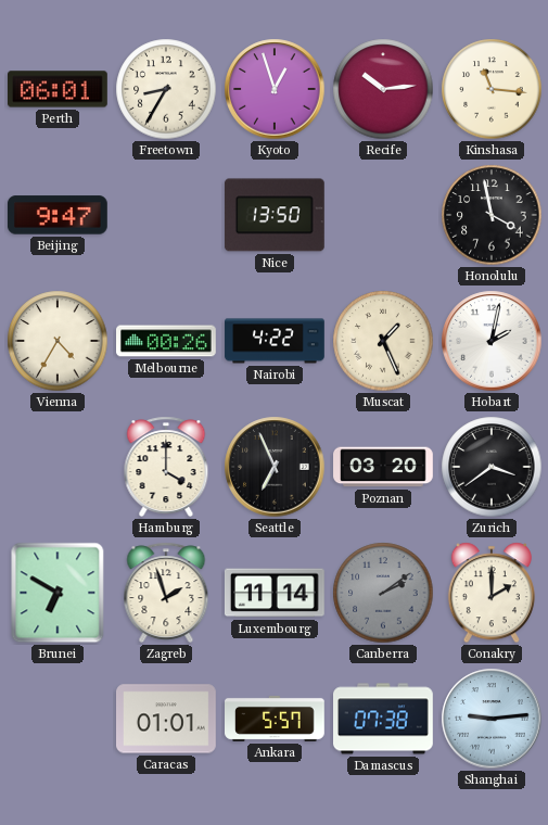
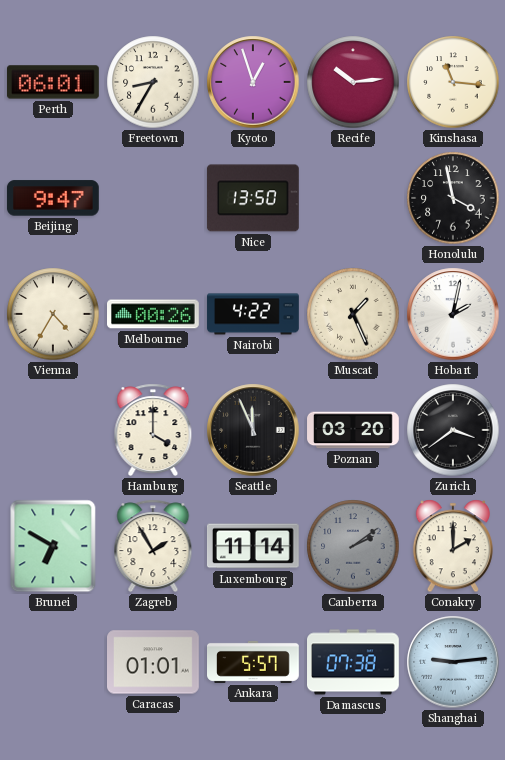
Seattle: 6:56 -> 11:56 (253, 430)
Zagreb: 1:57 -> 1:55 (153, 546)
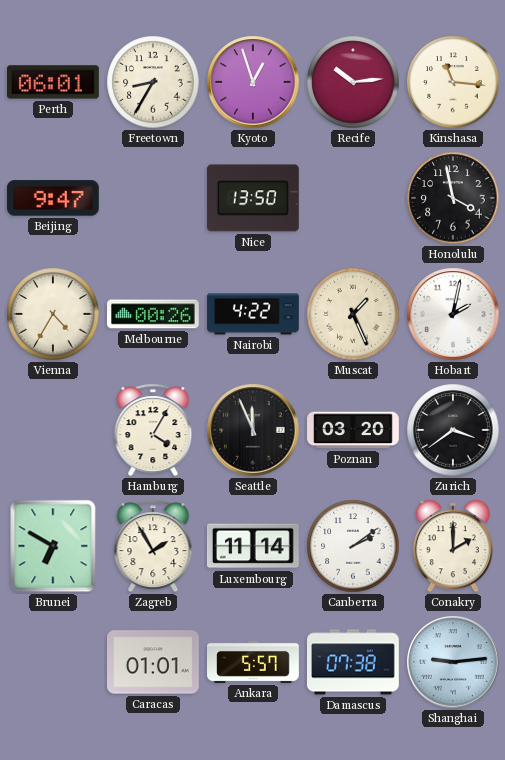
Hamburg: 4:00 -> 4:05 (153, 430)
Canberra dial: grey -> white (353, 546)
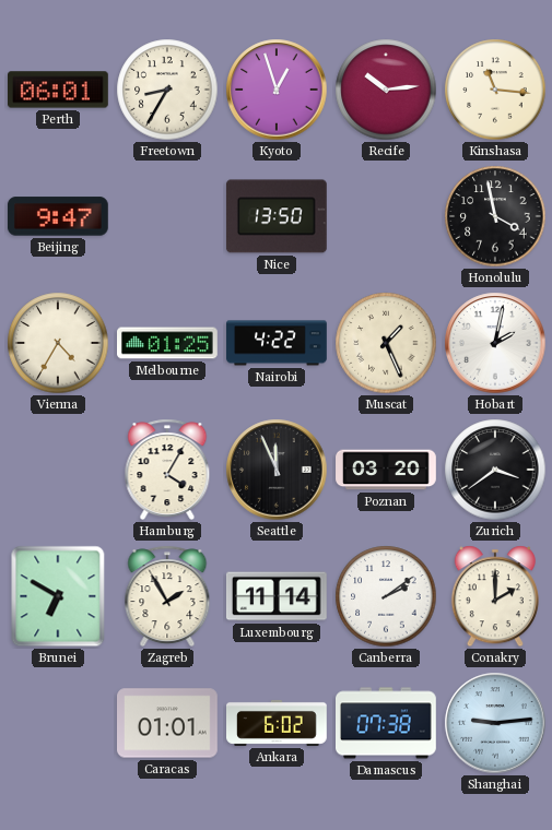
Melbourne: 00:26 -> 01:25 (168, 343)
Ankara: 5:57 -> 6:02 (278, 723)
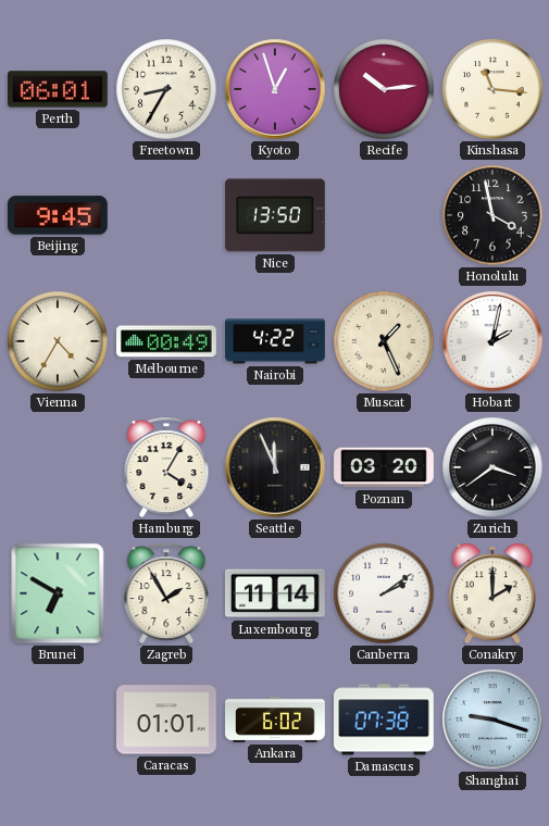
Beijing: 9:47 -> 9:45 (58, 215)
Melbourne: 01:25 -> 00:49 (167, 341)
Shanghai: 9:14 -> 9:18 (492, 719)
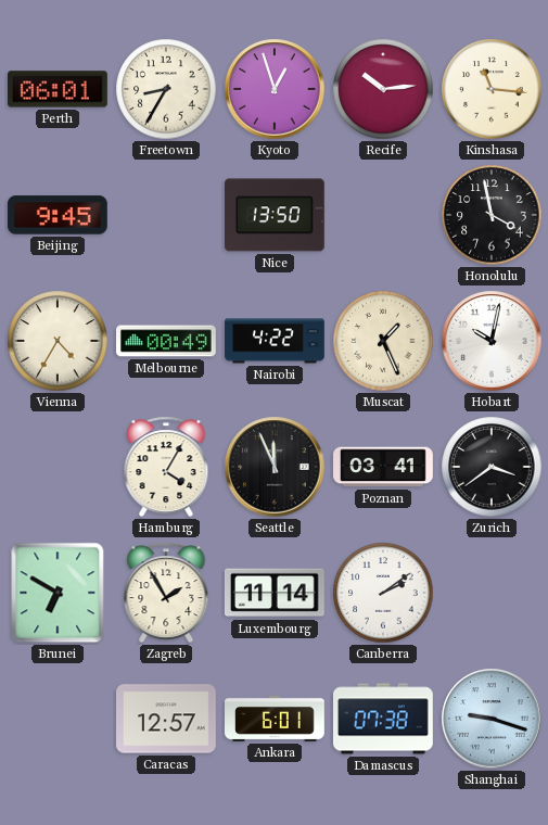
Hobart: 2:02 -> 10:02 (492, 341)
Poznan: 03:20 -> 03:41 (383, 467)
Conakry: 2:00 -> none (492, 593)
Caracas: 01:01 -> 12:57 (167, 719)
Ankara: 6:02 -> 6:01 (276, 719)
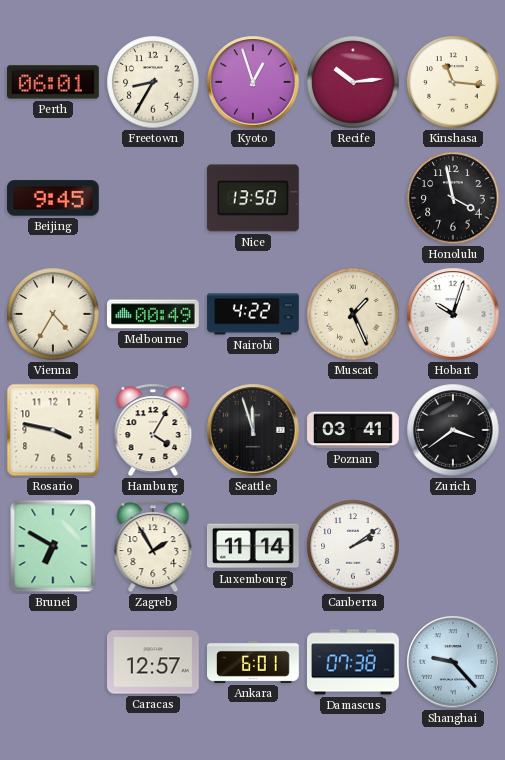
Hobart: 10:02 -> 10:03 (453, 314)
Rosario: none -> 3:47 (53, 430)
Seattle: 11:56 -> 11:57 (253, 430)
Shanghai: 9:18 -> 9:23 (453, 662)
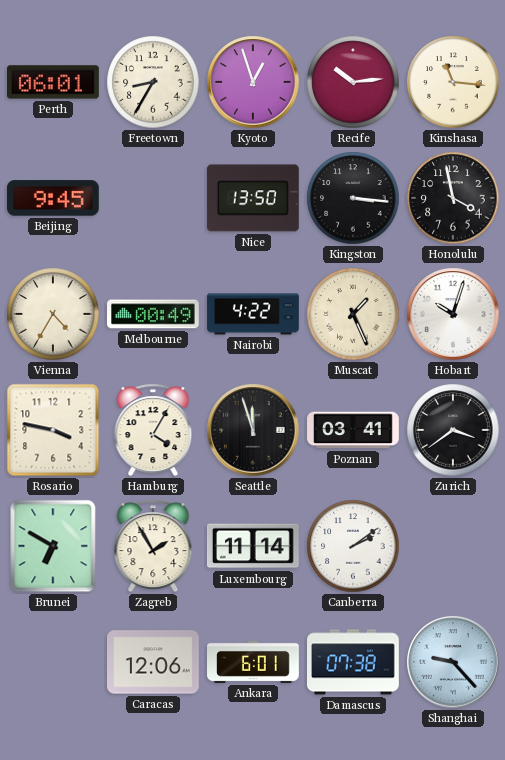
Kingston: none -> 3:16 (353, 198)
Caracas: 12:57 -> 12:06 (154, 662)
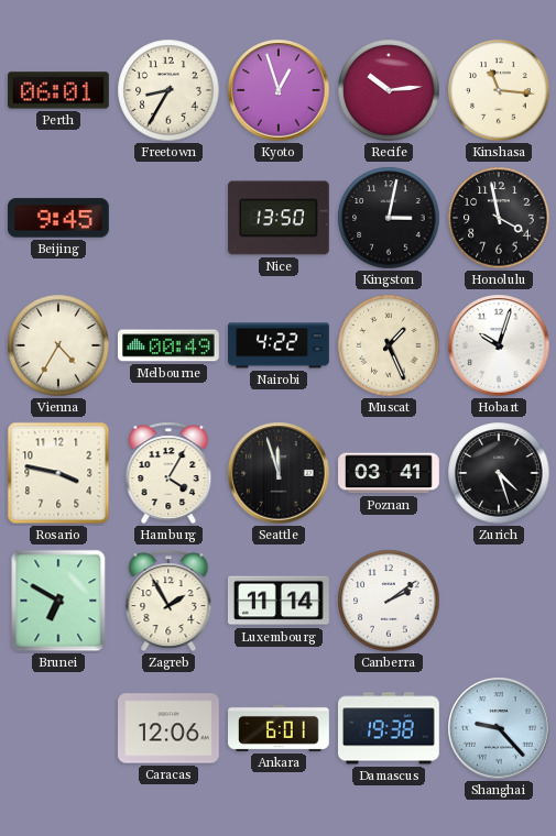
Kingston: 3:16 -> 3:02 (389, 218)
Zurich: 3:39 -> 4:27 (499, 473)
Damascus: 07:38 -> 19:38 (390, 728)
